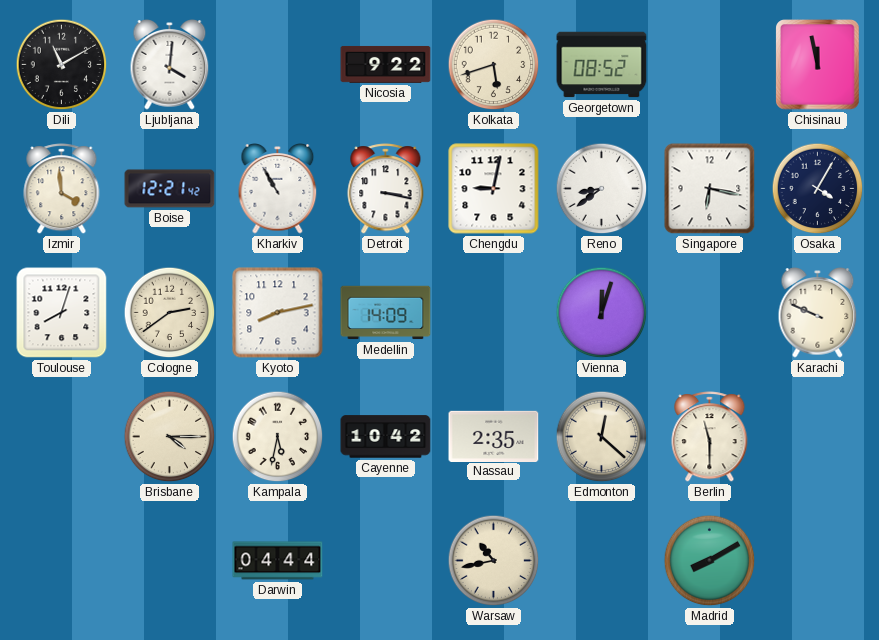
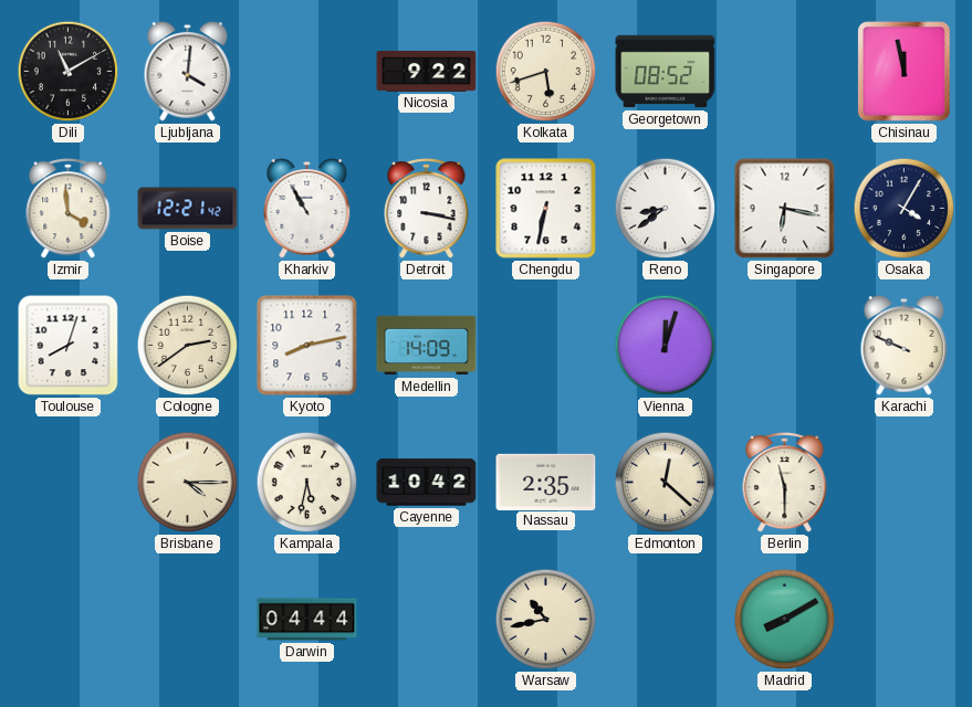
Chengdu: 9:02 -> 6:32 (546, 209)
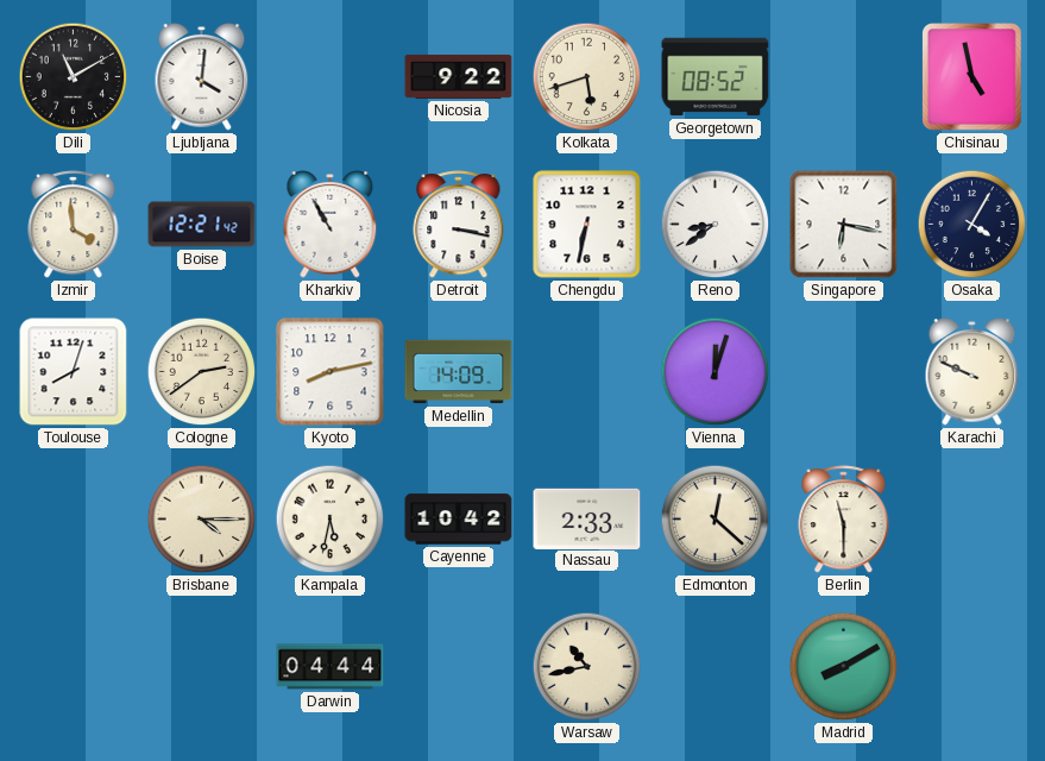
Chisinau: 11:58 -> 4:58 (972, 77)
Nassau: 2:35 -> 2:33 (587, 518)
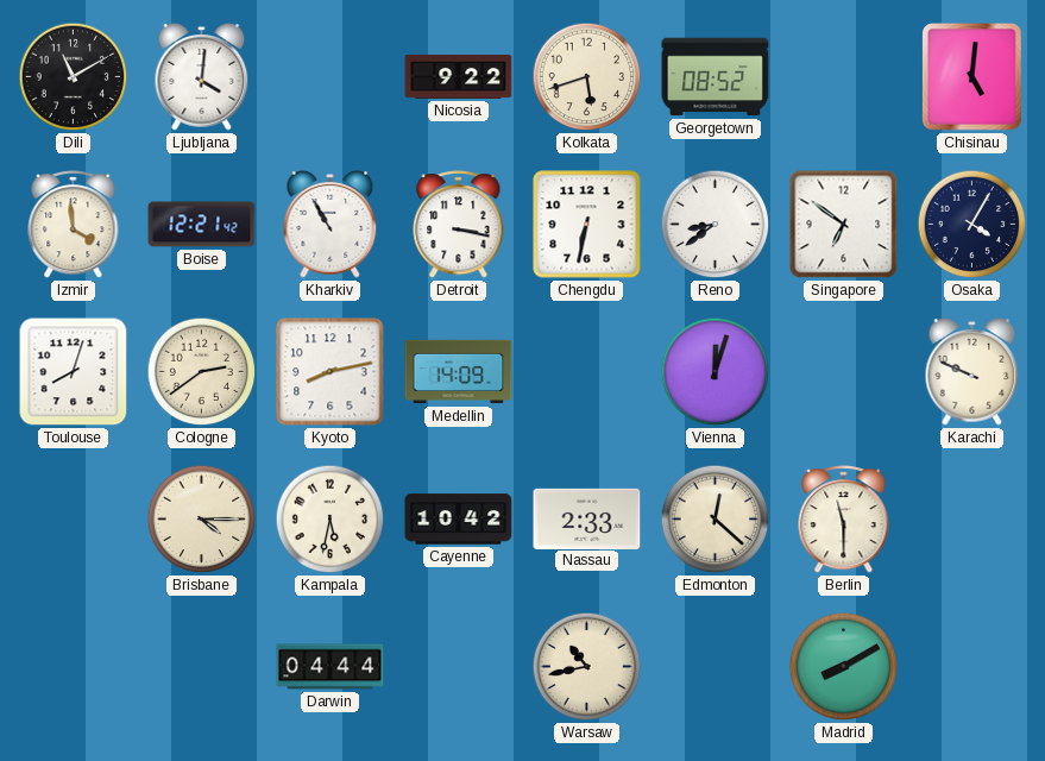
Chisinau: 4:58 -> 5:01 (972, 77)
Singapore: 6:17 -> 6:51 (844, 225)
